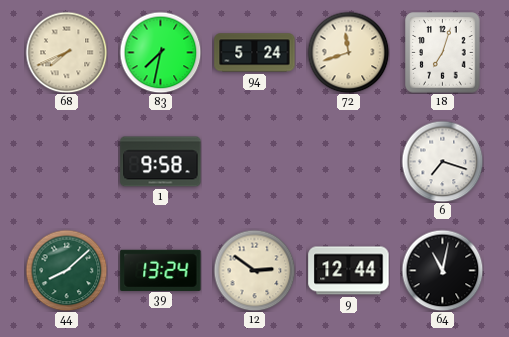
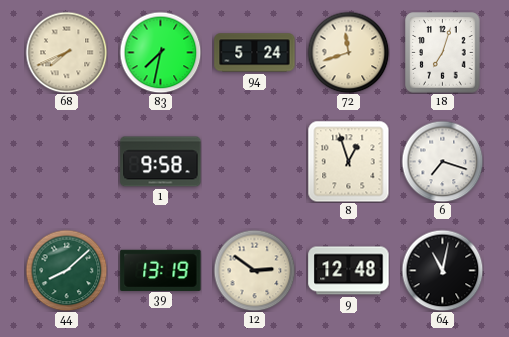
8: none -> 12:57 (348, 161)
39: 13:24 -> 13:19 (161, 270)
9: 12:44 -> 12:48 (349, 271)
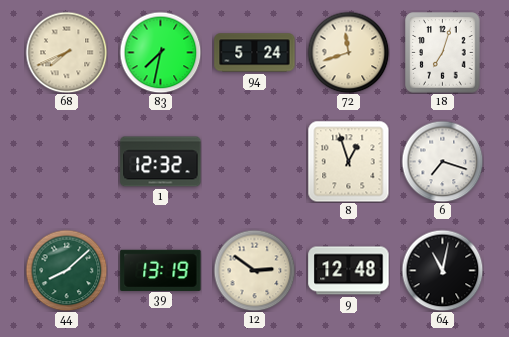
1: 9:58 -> 12:32 (161, 162)
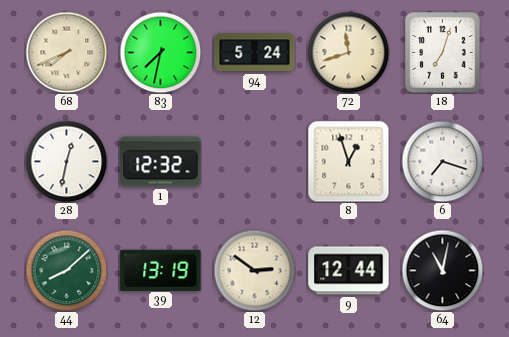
28: none -> 12:32 (66, 161)
9: 12:48 -> 12:44 (349, 271)
